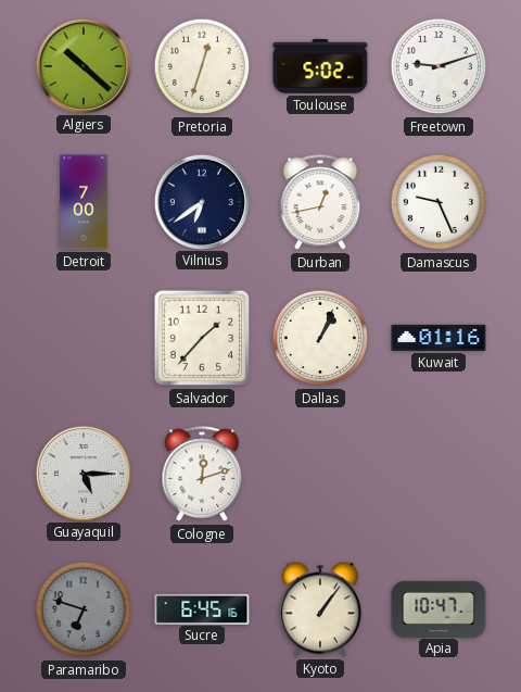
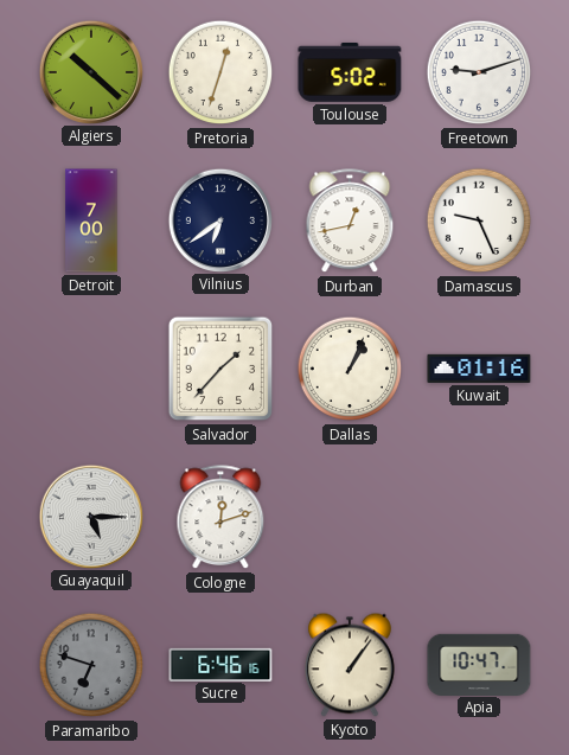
Sucre: 6:45 -> 6:46 (220, 664)
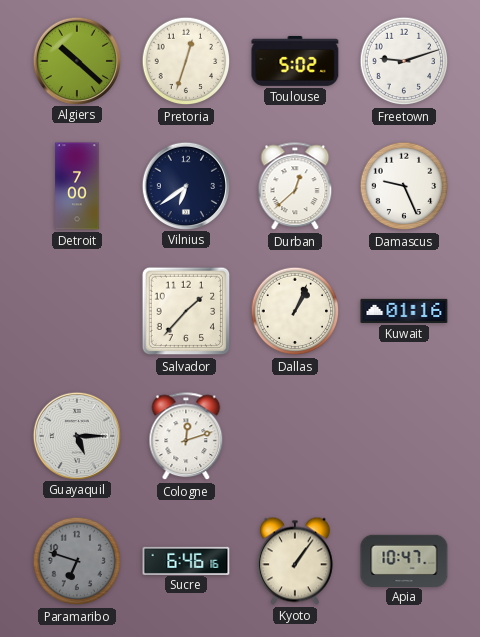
Durban: 12:43 -> 12:38 (295, 187)
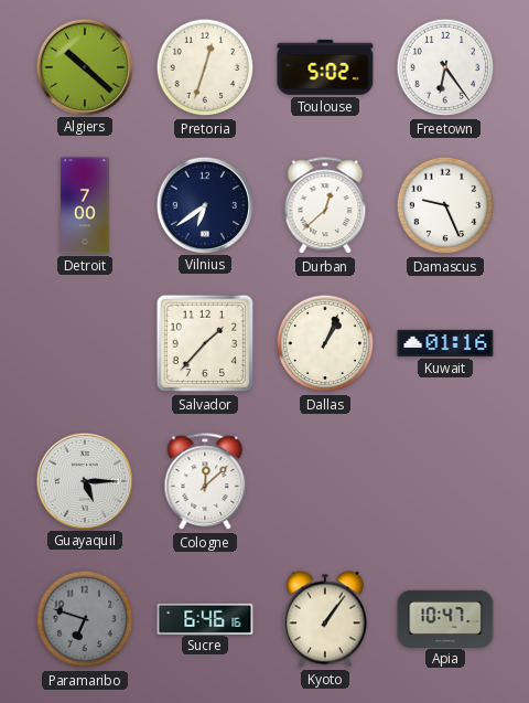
Freetown: 9:12 -> 6:24 (445, 67)
Cologne: 12:12 -> 12:08 (205, 482)
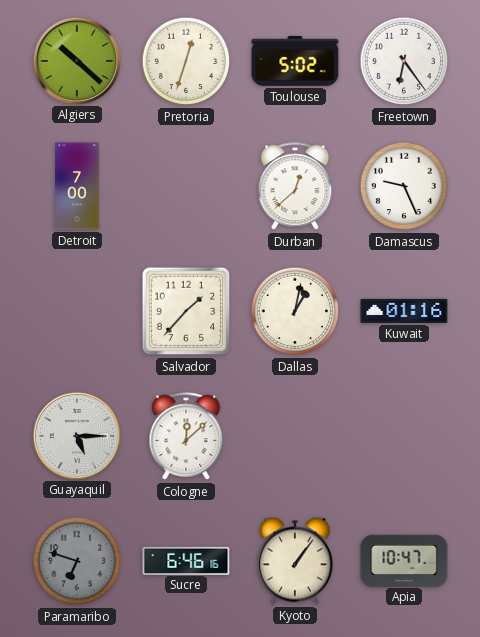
Vilnius: 6:39 -> none (204, 204)
Dallas: 1:04 -> 1:02 (295, 311)
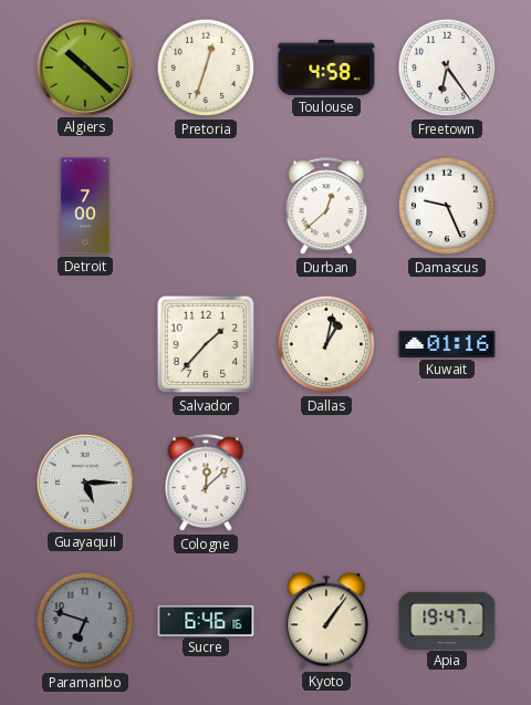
Toulouse: 5:02 -> 4:58 (326, 68)
Apia: 10:47 -> 19:47 (447, 620)
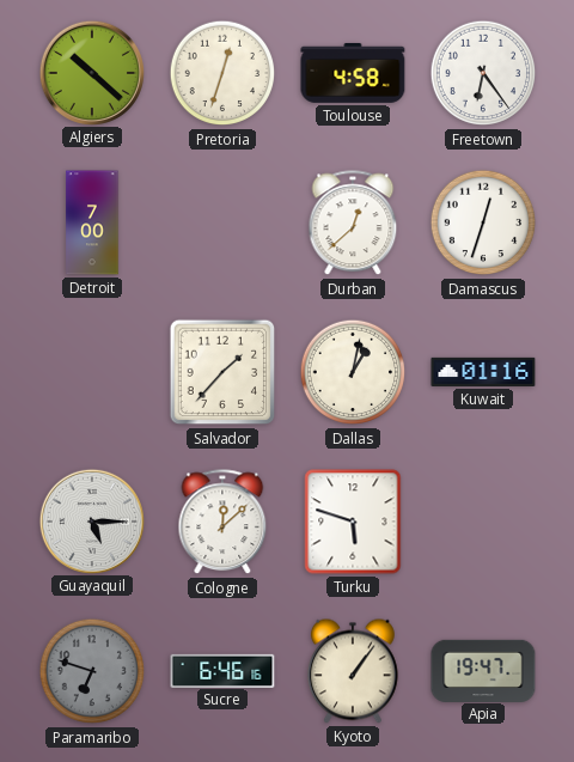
Damascus: 9:26 -> 12:33 (483, 222)
Turku: none -> 5:48 (353, 522)
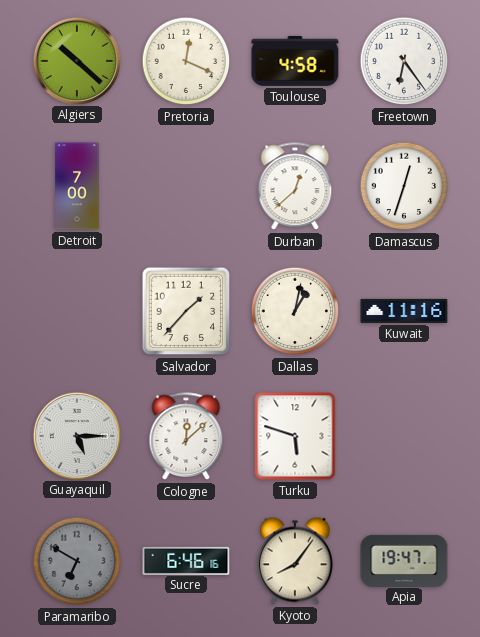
Pretoria: 12:33 -> 12:19 (186, 61)
Kuwait: 01:16 -> 11:16 (404, 311)
Paramaribo: 6:48 -> 6:50 (77, 561)
Kyoto: 1:06 -> 8:06 (296, 561)
